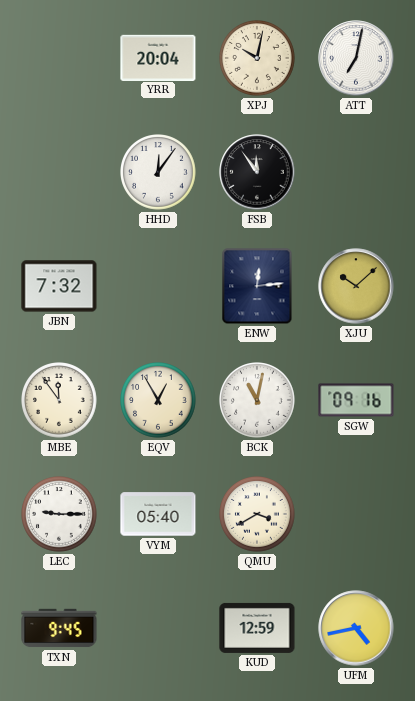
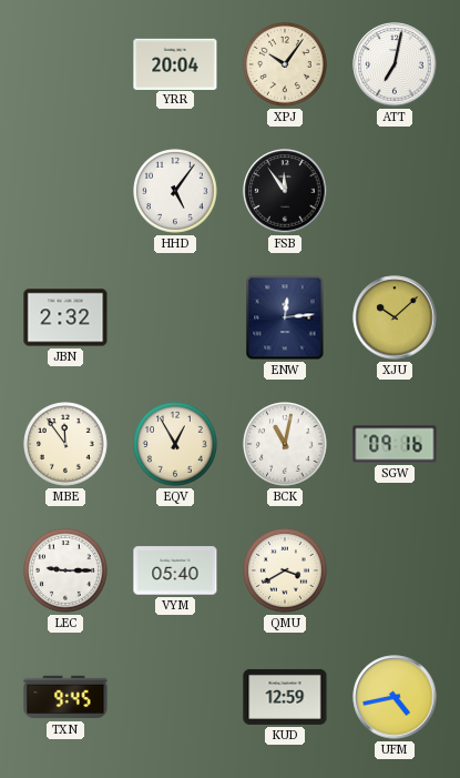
XPJ: 10:02 -> 10:06 (286, 65)
HHD: 12:06 -> 5:06 (176, 192)
JBN: 7:32 -> 2:32 (65, 317)
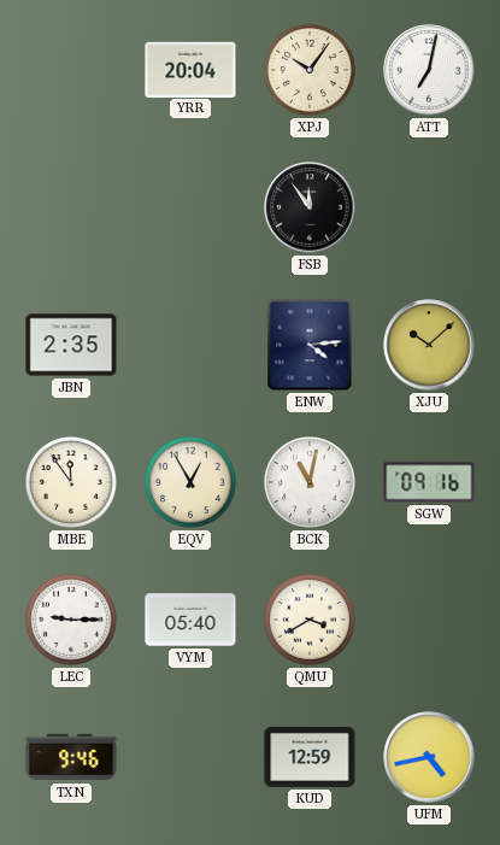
HHD: 5:06 -> none (176, 192)
JBN: 2:32 -> 2:35 (71, 345)
ENW: 12:14 -> 4:14 (310, 345)
TXN: 9:45 -> 9:46 (71, 757)
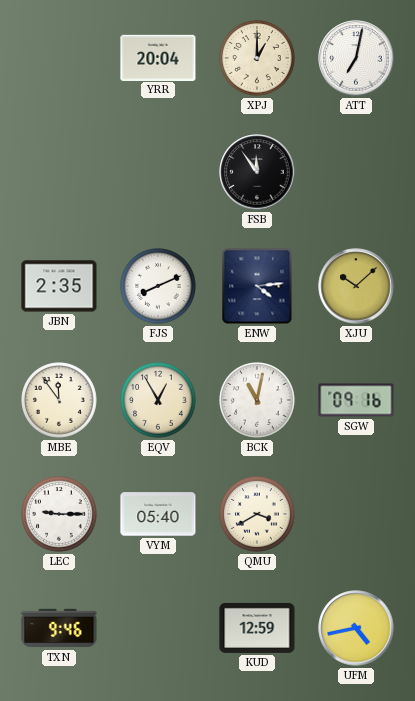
XPJ: 10:06 -> 1:00 (258, 59)
FJS: none -> 8:11 (159, 287)
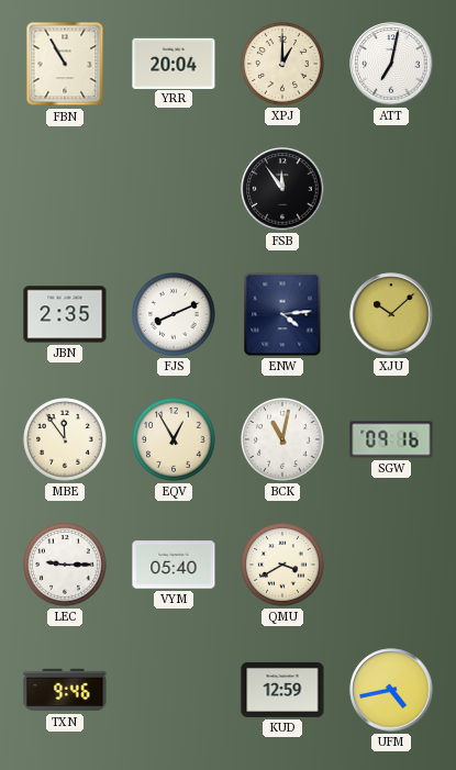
FBN: none -> 10:55 (65, 64)
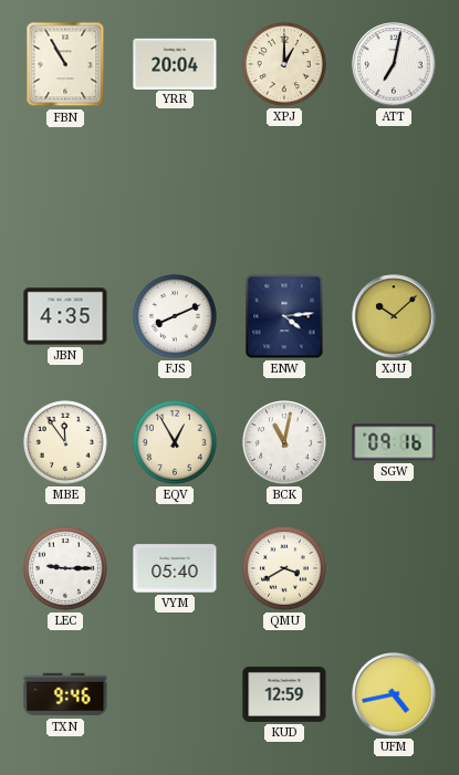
FSB: 11:54 -> none (282, 189)
JBN: 2:35 -> 4:35 (65, 316)
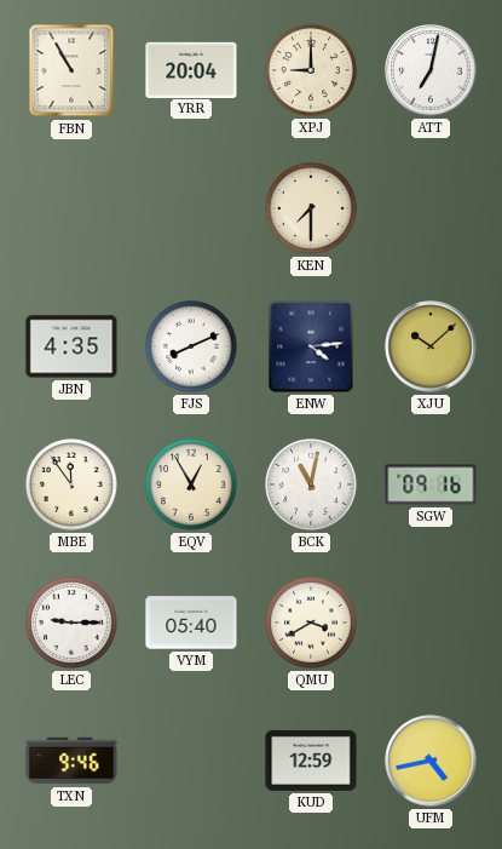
XPJ: 1:00 -> 9:00 (312, 71)
KEN: none -> 7:30 (312, 210)
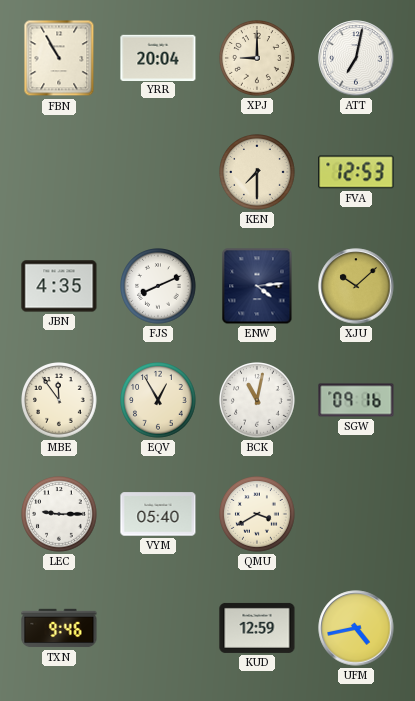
FVA: none -> 12:53 (356, 172)
